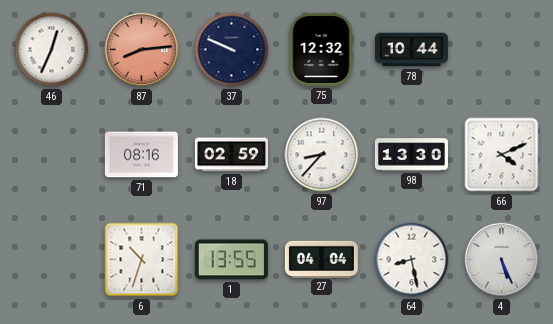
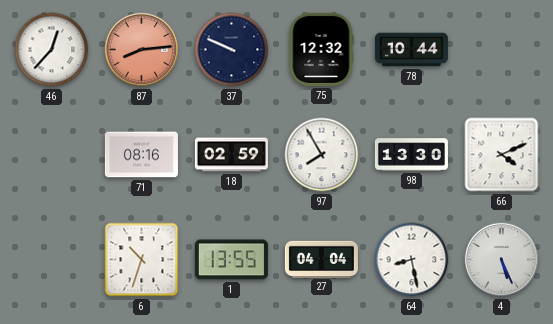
46: 12:34 -> 12:37 (52, 50)
97: 8:37 -> 7:55 (322, 155)
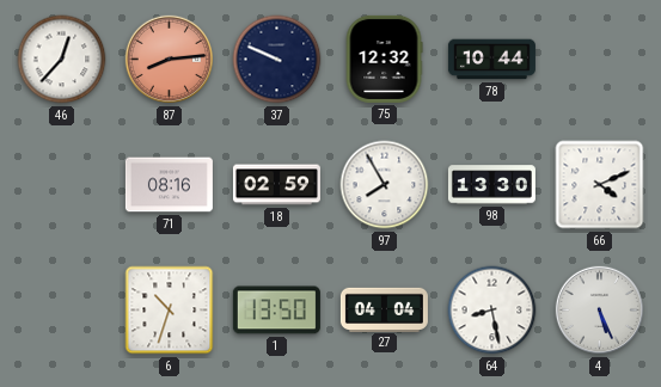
1: 13:55 -> 13:50 (276, 311)
